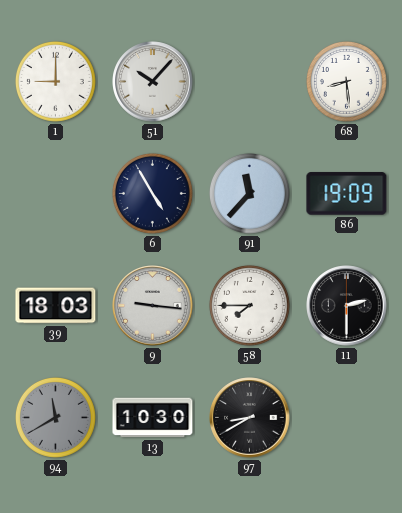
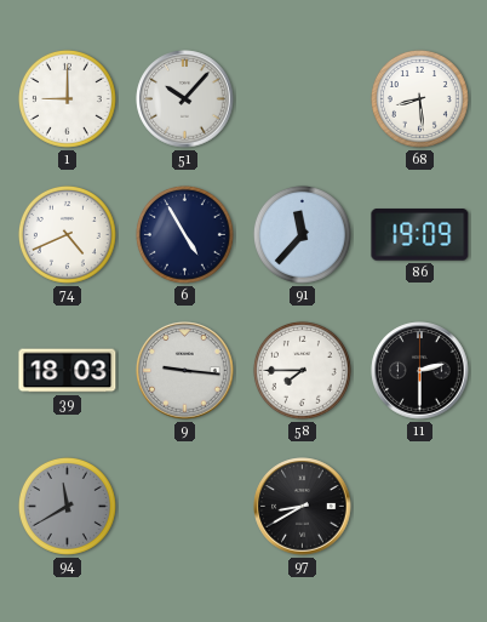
74: none -> 4:41 (67, 234)
13: 10:30 -> none (153, 418)
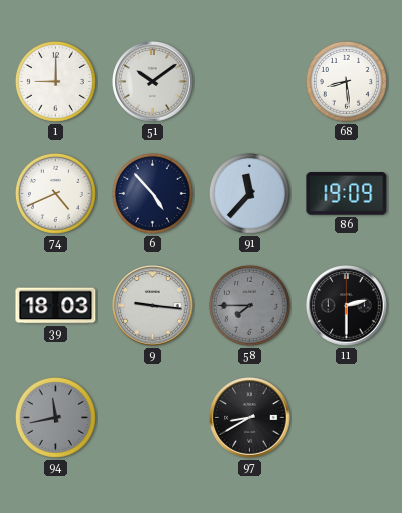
51: 10:07 -> 10:09 (153, 82)
6: 4:55 -> 4:53 (152, 193)
58 dial: white -> grey (249, 305)
94: 11:40 -> 11:43 (55, 417)
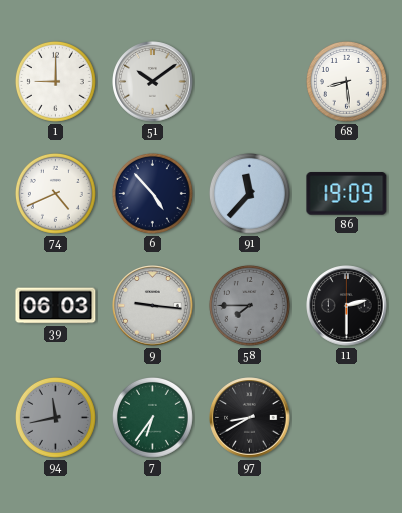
39: 18:03 -> 06:03 (56, 306)
7: none -> 6:36 (152, 417)
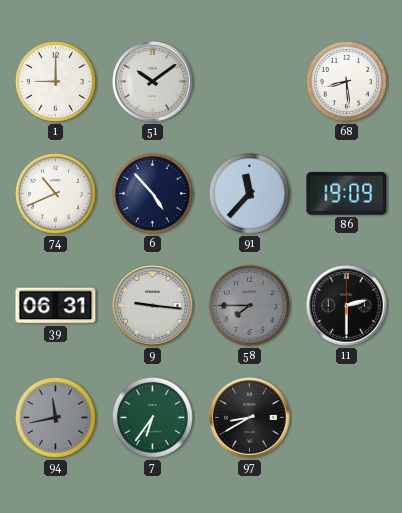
74: 4:41 -> 10:41 (55, 193)
39: 06:03 -> 06:31 (56, 306)
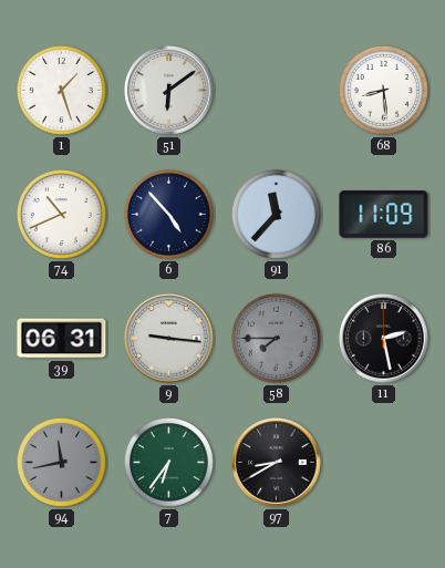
1: 9:00 -> 1:27 (61, 90)
51: 10:09 -> 6:09 (169, 91)
86: 19:09 -> 11:09 (384, 215)
11: 2:30 -> 2:28 (384, 339)
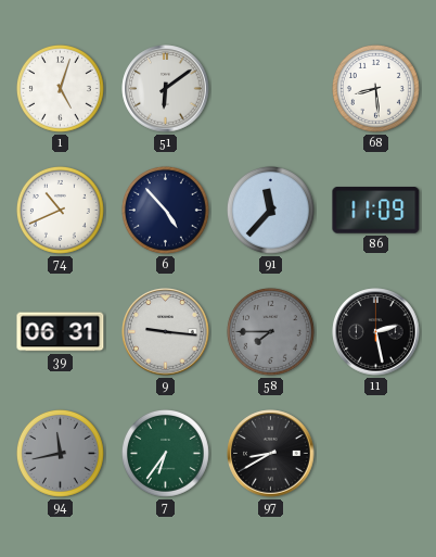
1: 1:27 -> 5:03 (60, 88)
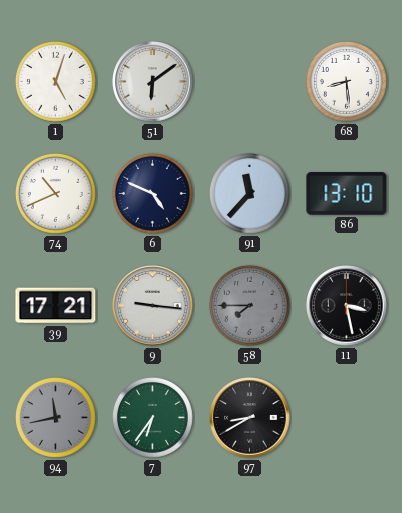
6: 4:53 -> 4:49 (152, 193)
86: 11:09 -> 13:10 (347, 194)
39: 06:31 -> 17:21 (56, 306)
11: 2:28 -> 3:28 (347, 306)
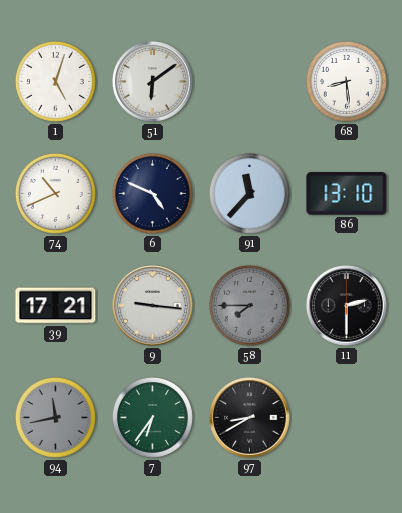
11: 3:28 -> 2:30 (347, 306)
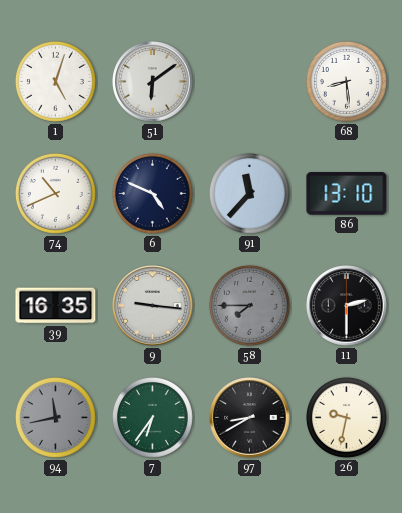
39: 17:21 -> 16:35 (56, 306)
26: none -> 9:32 (346, 417)
